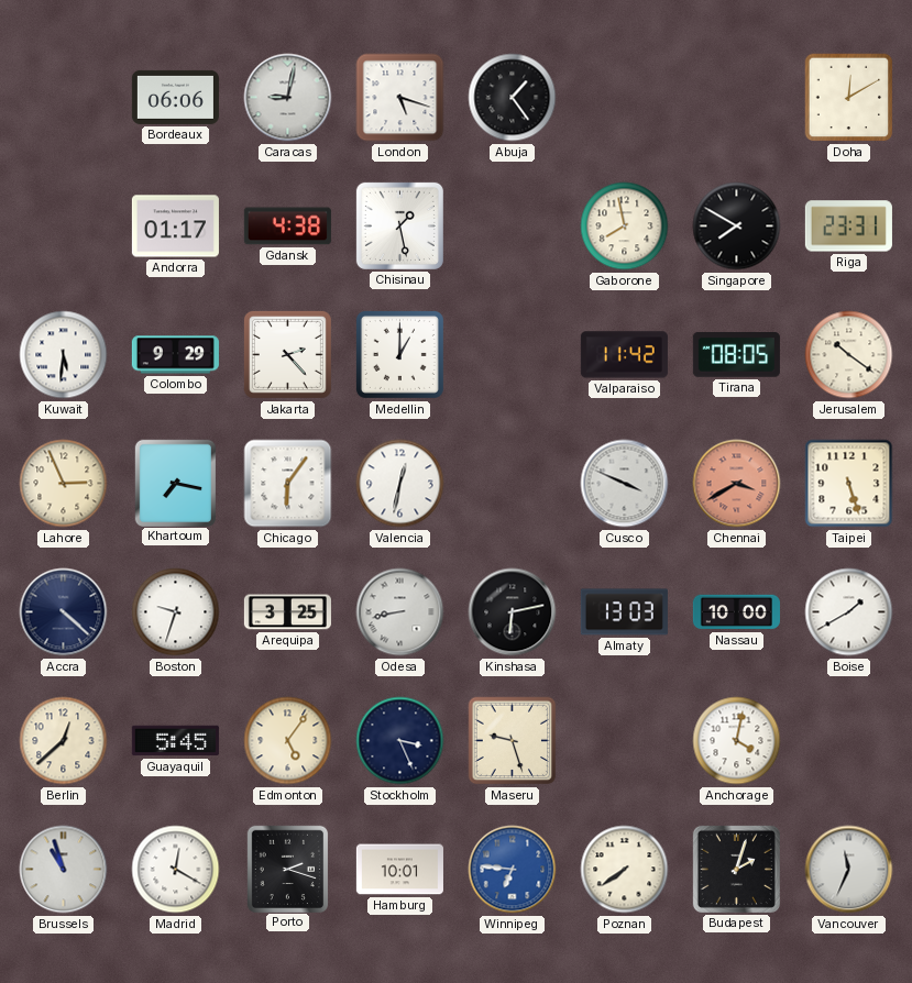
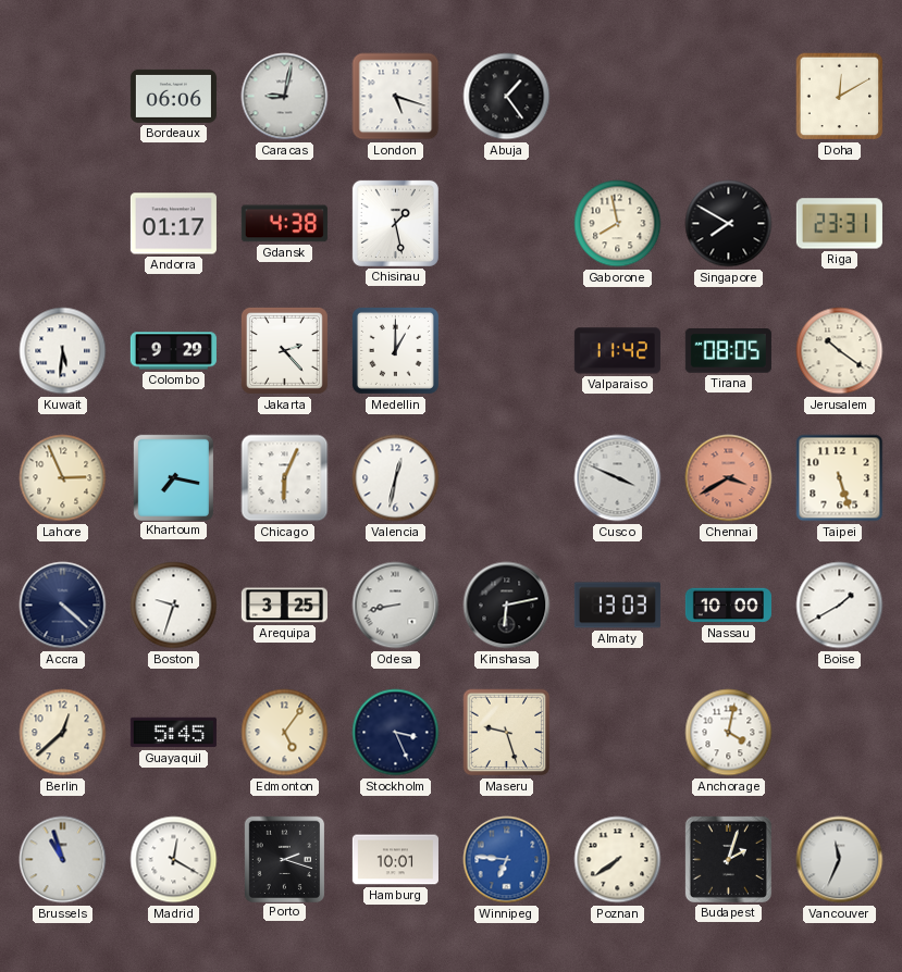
Chicago: 6:06 -> 6:04 (285, 478)
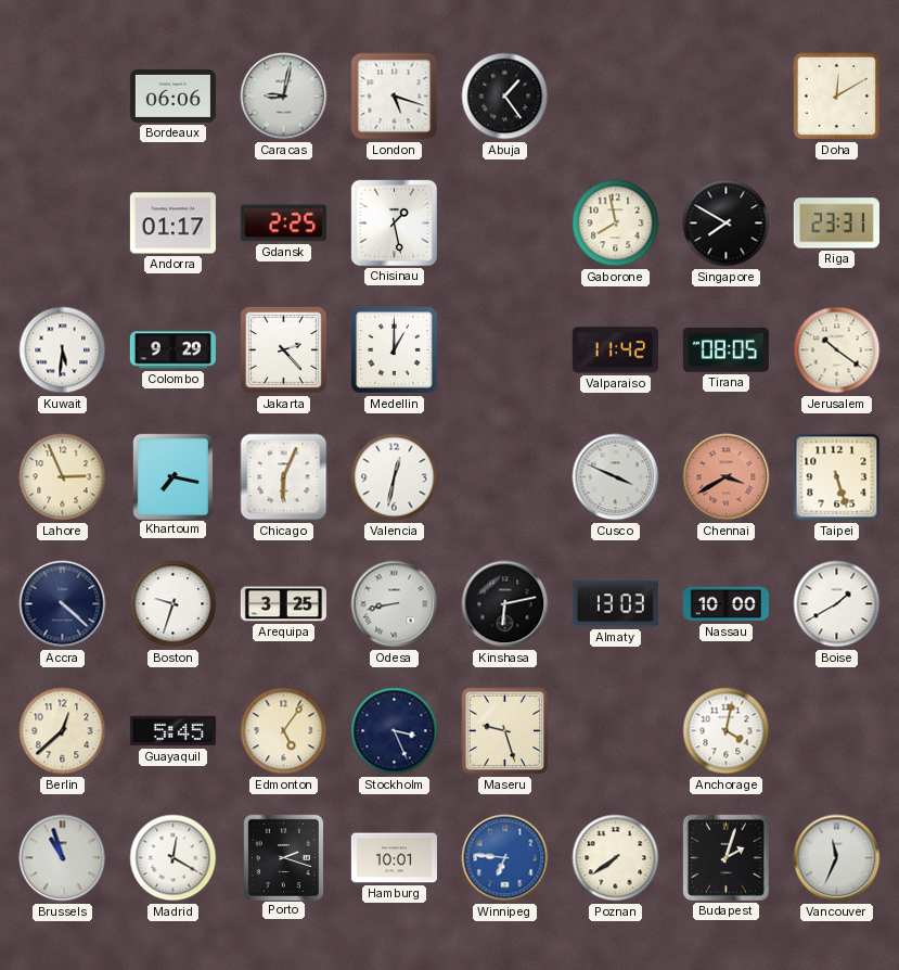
Gdansk: 4:38 -> 2:25 (283, 224)
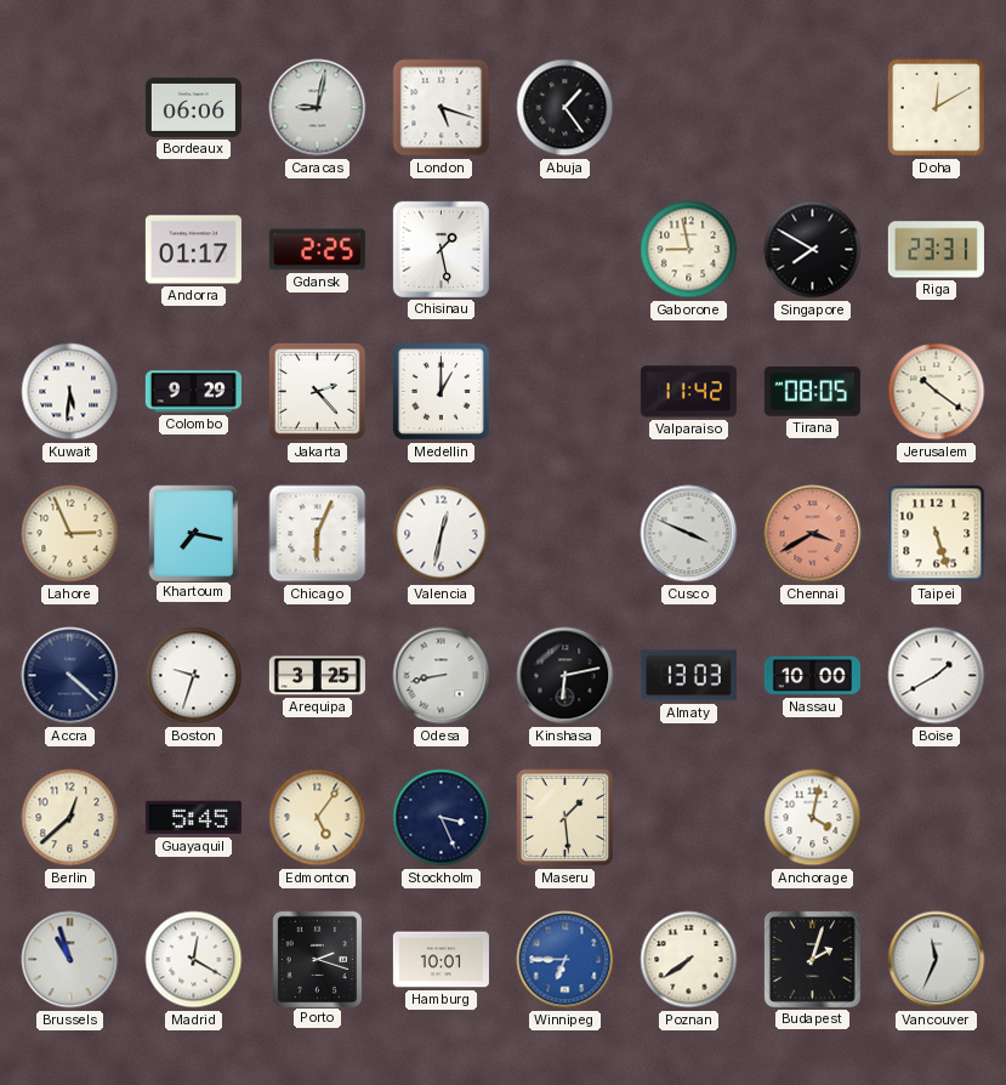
Gaborone: 7:58 -> 8:58 (689, 250)
Maseru: 9:27 -> 1:29 (565, 818)
Winnipeg: 6:46 -> 6:45 (565, 960)
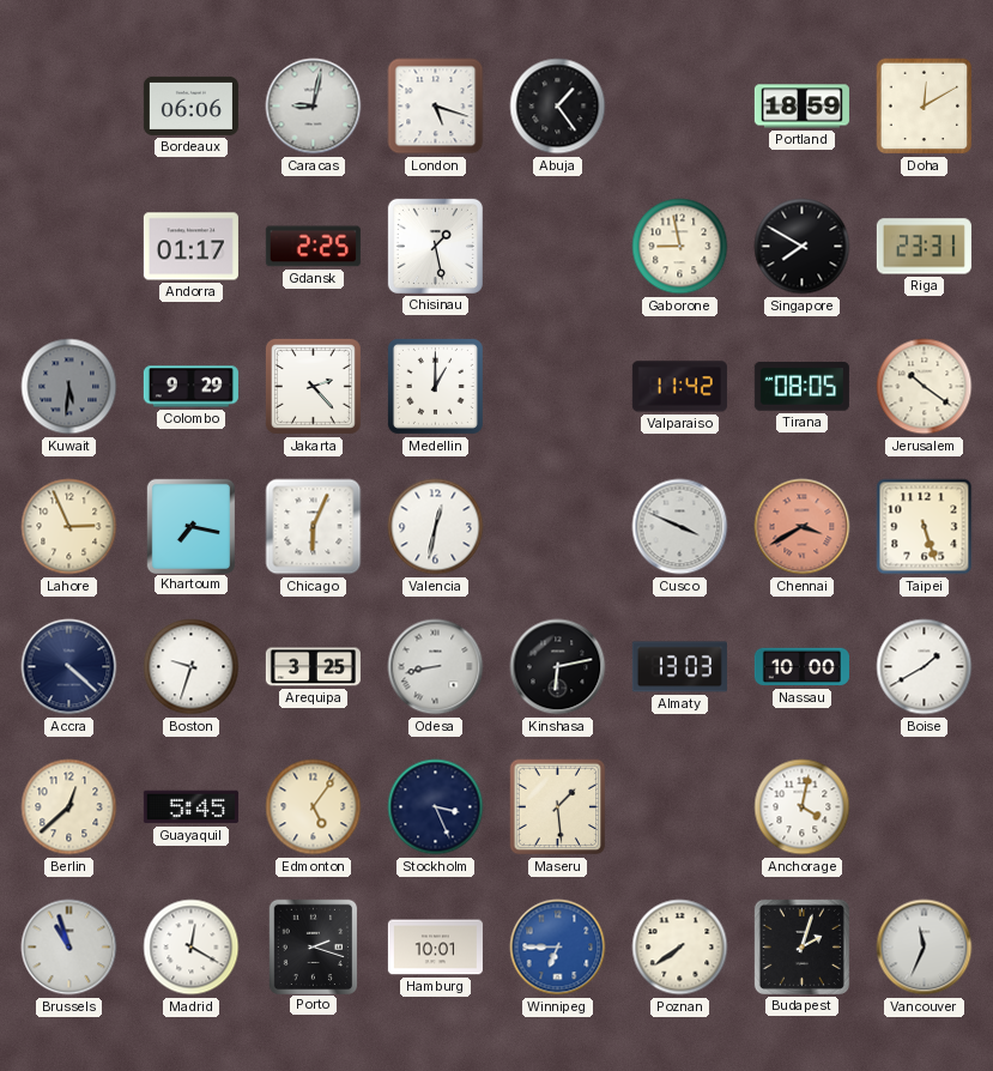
Portland: none -> 18:59 (801, 107)
Kuwait dial: white -> grey (69, 387)
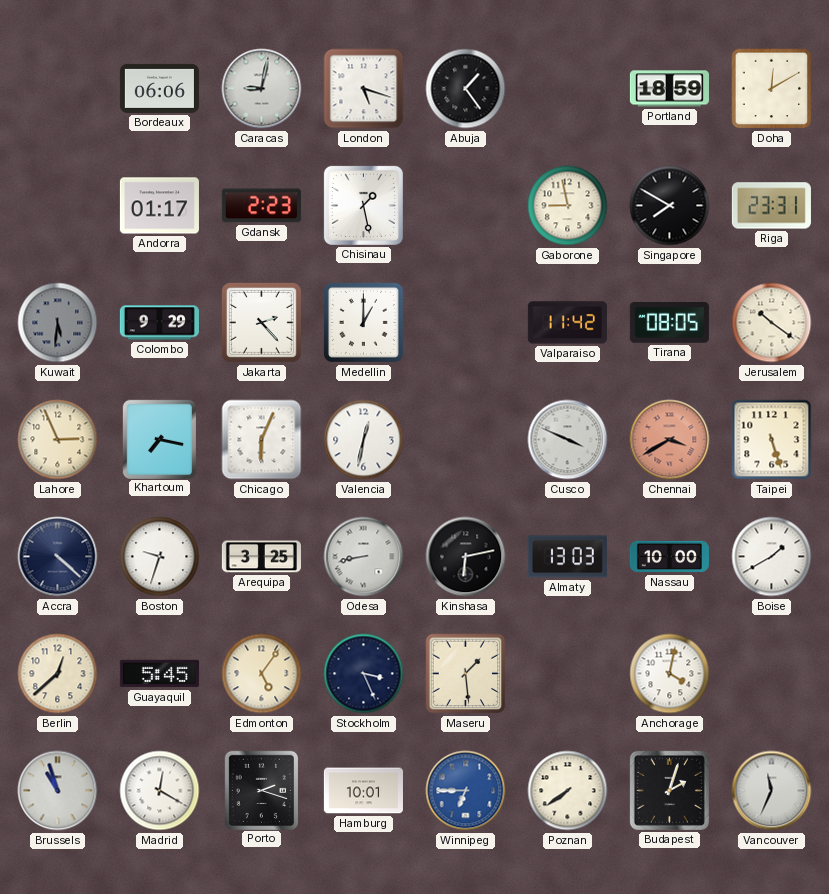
Gdansk: 2:25 -> 2:23 (261, 206)
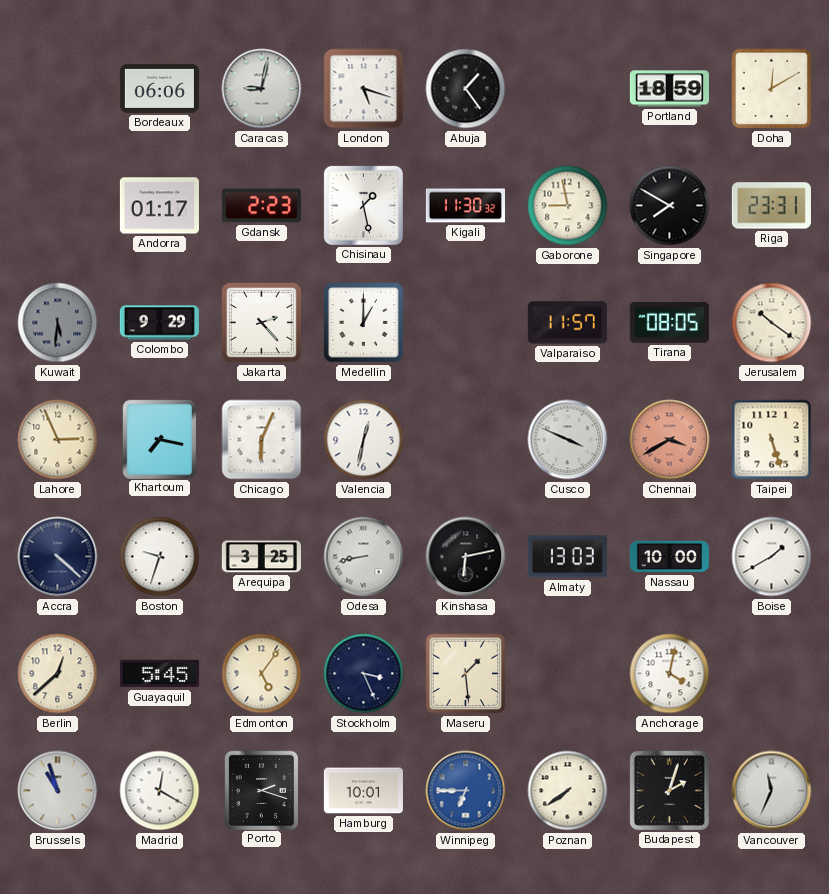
Kigali: none -> 11:30 (465, 206)
Valparaiso: 11:42 -> 11:57 (567, 323)
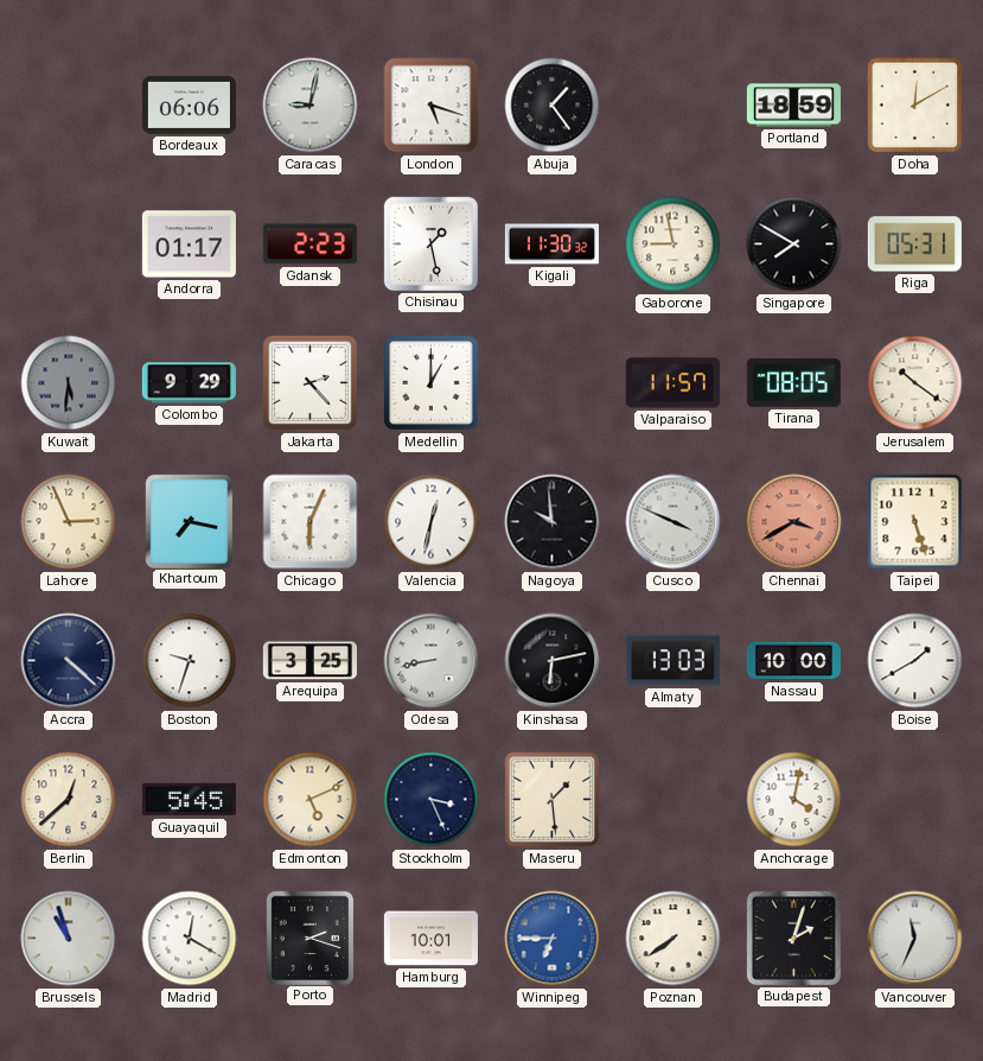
Riga: 23:31 -> 05:31 (914, 244)
Nagoya: none -> 9:59 (553, 522)
Edmonton: 5:06 -> 5:11 (311, 800)
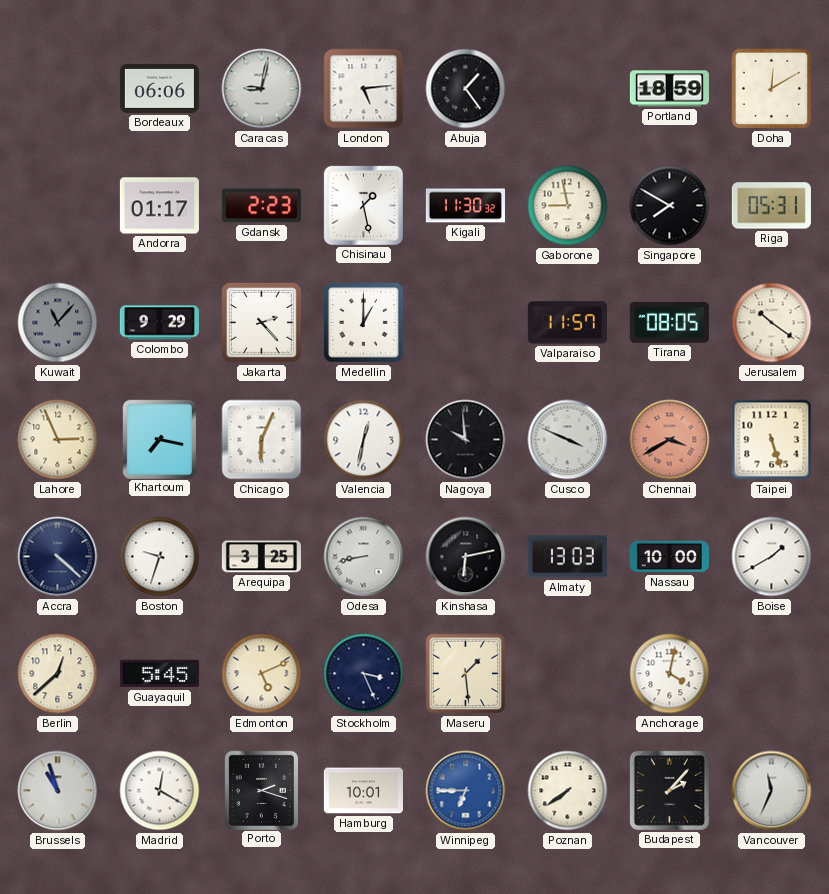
London: 5:18 -> 5:14 (364, 89)
Kuwait: 5:31 -> 11:07 (58, 323)
Budapest: 2:03 -> 2:07 (669, 790)
